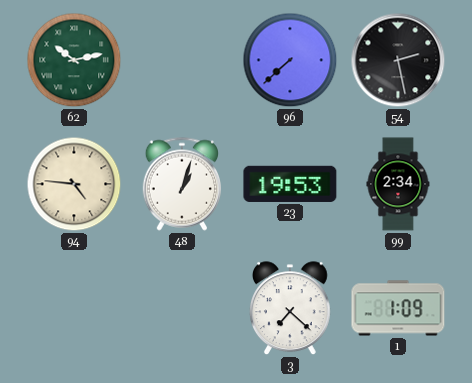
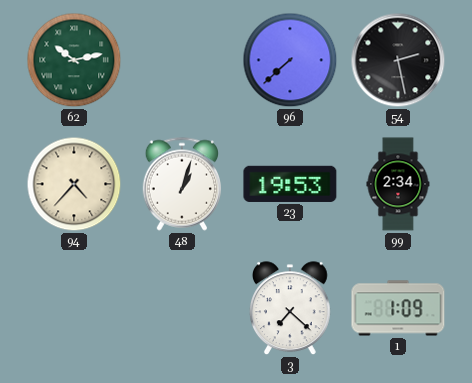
94: 4:46 -> 4:37 (74, 184)
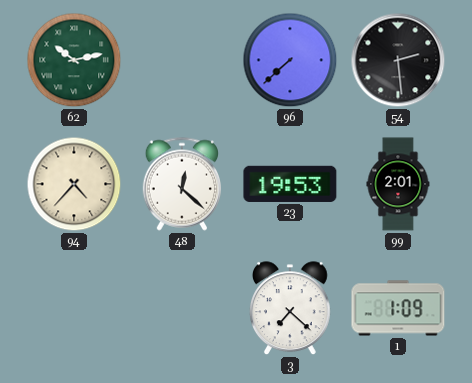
54: 2:28 -> 2:29 (398, 60)
48: 1:03 -> 12:22 (181, 184)
99: 2:34 -> 2:01 (398, 184)
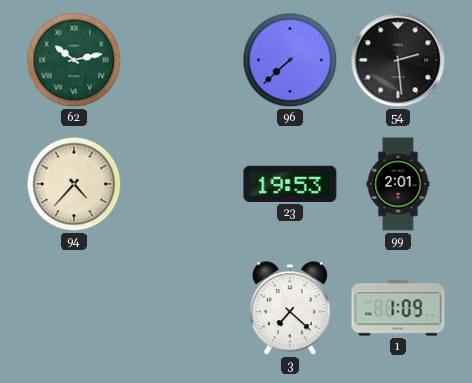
48: 12:22 -> none (181, 184)
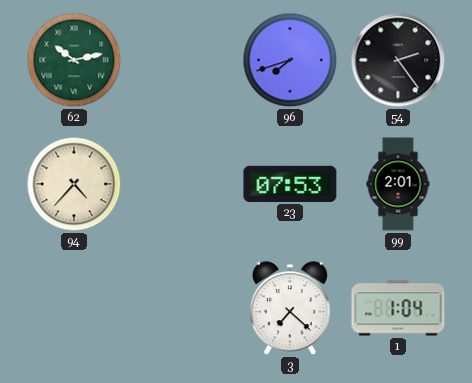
96: 7:38 -> 7:42 (290, 60)
54: 2:29 -> 2:24 (398, 60)
23: 19:53 -> 07:53 (290, 184)
1: 1:09 -> 1:04 (398, 308)
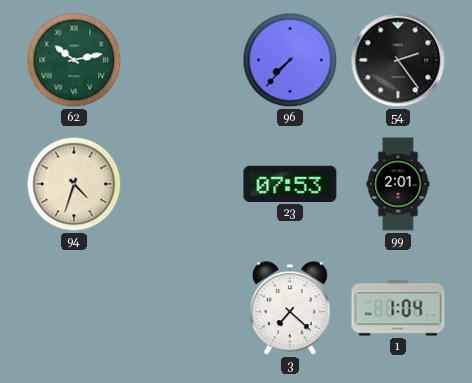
96: 7:42 -> 7:37 (290, 60)
94: 4:37 -> 4:33 (74, 184)
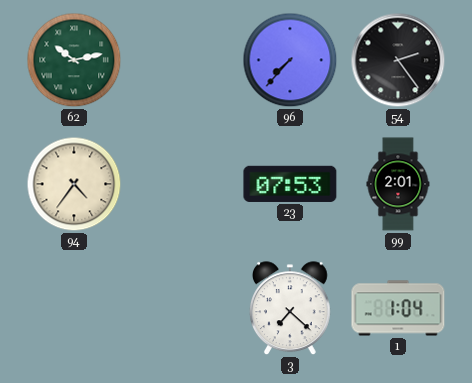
94: 4:33 -> 4:36 (74, 184)
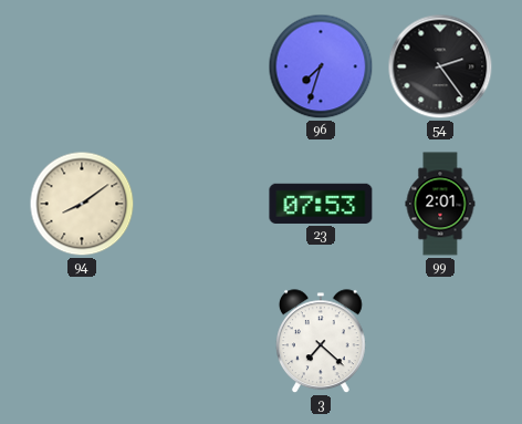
62: 10:13 -> none (74, 60)
96: 7:37 -> 7:33 (321, 66)
94: 4:36 -> 8:09 (82, 204)
1: 1:04 -> none (398, 308)
